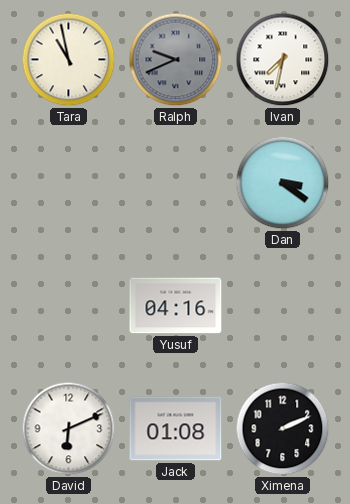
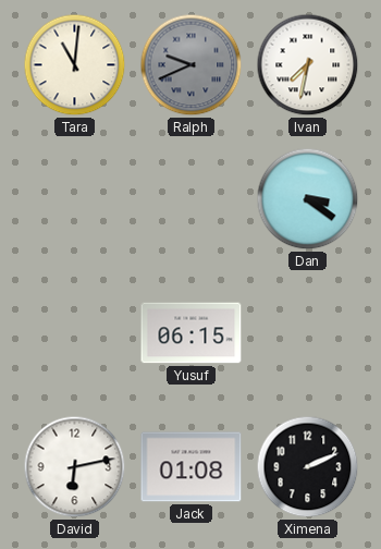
Tara: 10:58 -> 11:01 (75, 65)
Yusuf: 04:16 -> 06:15 (192, 333)
David: 6:11 -> 6:13 (75, 467)
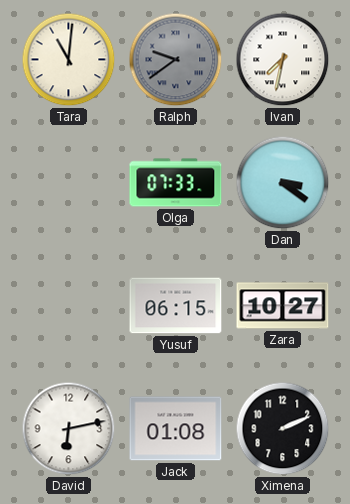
Ralph: 9:41 -> 9:39 (176, 60)
Olga: none -> 07:33 (176, 183)
Zara: none -> 10:27 (283, 306)
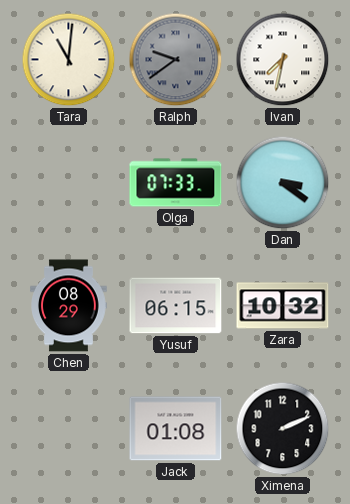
Chen: none -> 08:29 (69, 306)
Zara: 10:27 -> 10:32 (283, 306)
David: 6:13 -> none (69, 429)
